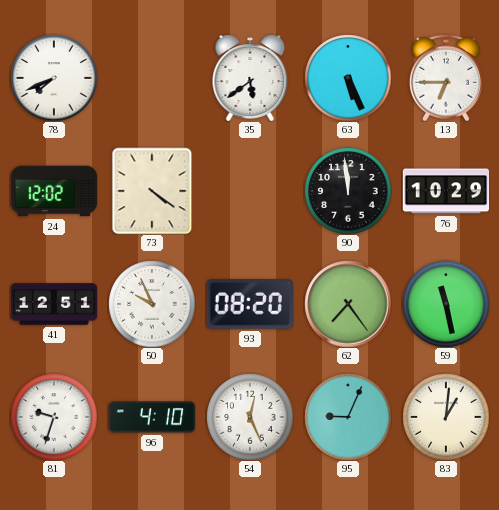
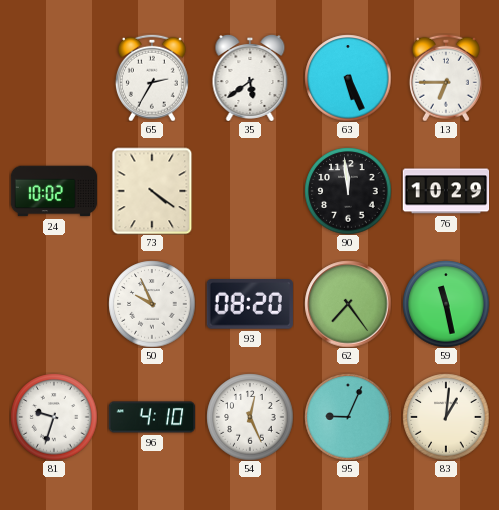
78: 7:41 -> none (54, 78)
65: none -> 2:35 (152, 78)
24: 12:02 -> 10:02 (54, 191)
41: 12:51 -> none (54, 304)
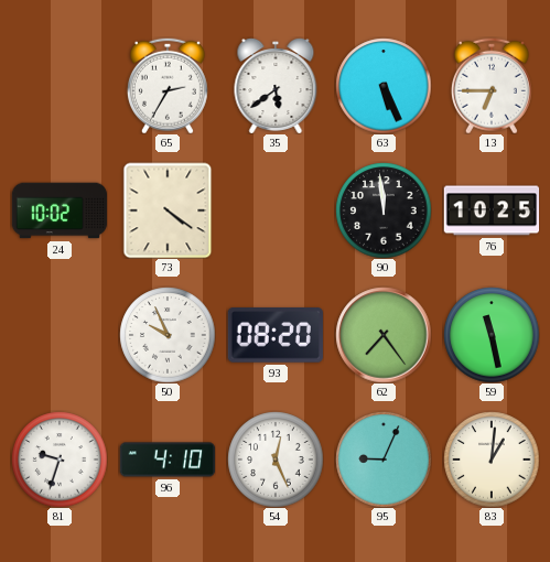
76: 10:29 -> 10:25 (492, 210)
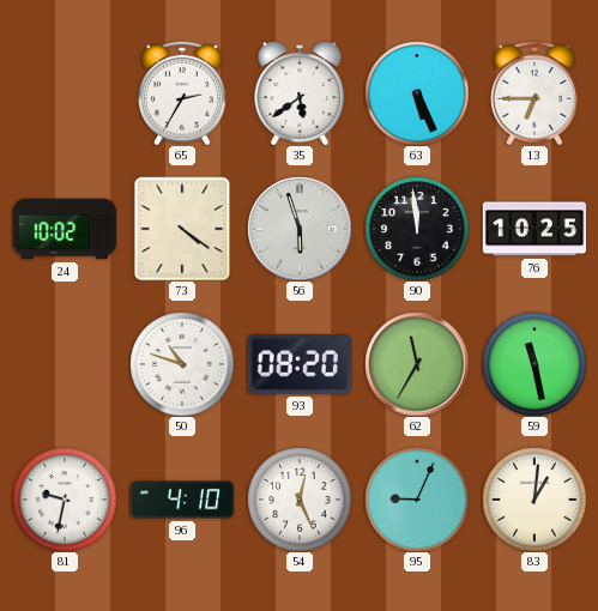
56: none -> 5:57 (300, 229)
50: 9:56 -> 10:48 (182, 364)
62: 7:24 -> 11:35 (417, 364)
81: 9:33 -> 9:32 (65, 500)
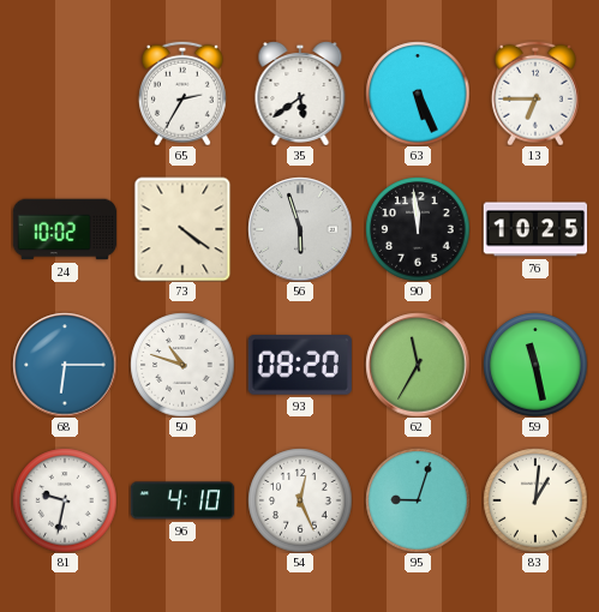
68: none -> 6:15 (65, 365)
95: 9:04 -> 9:03 (418, 500)
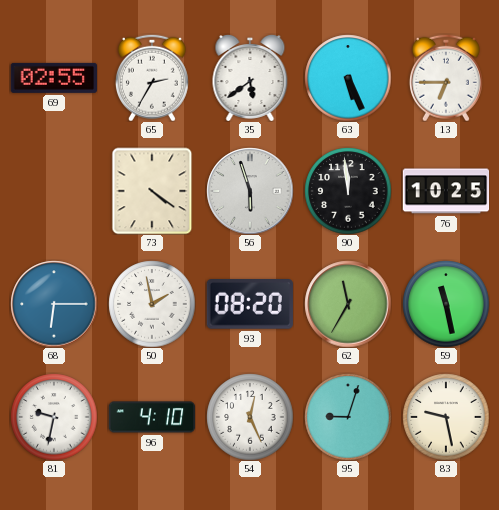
69: none -> 02:55 (53, 78)
24: 10:02 -> none (65, 229)
50: 10:48 -> 1:58 (152, 304)
83: 1:01 -> 9:28 (446, 417)
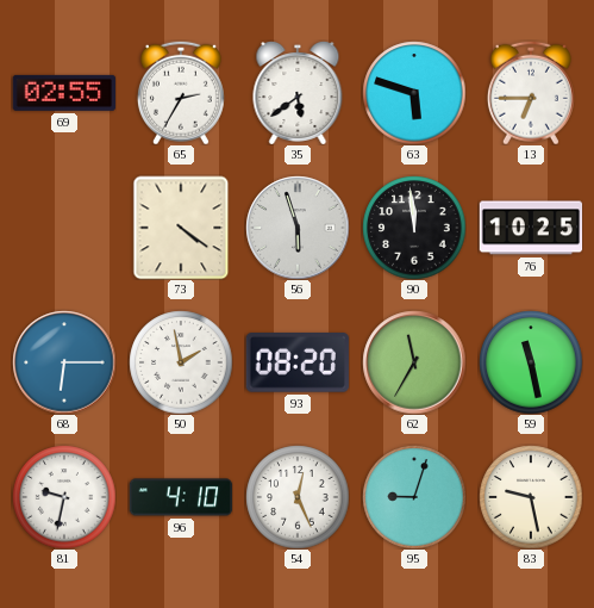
63: 5:26 -> 5:48 (414, 93)
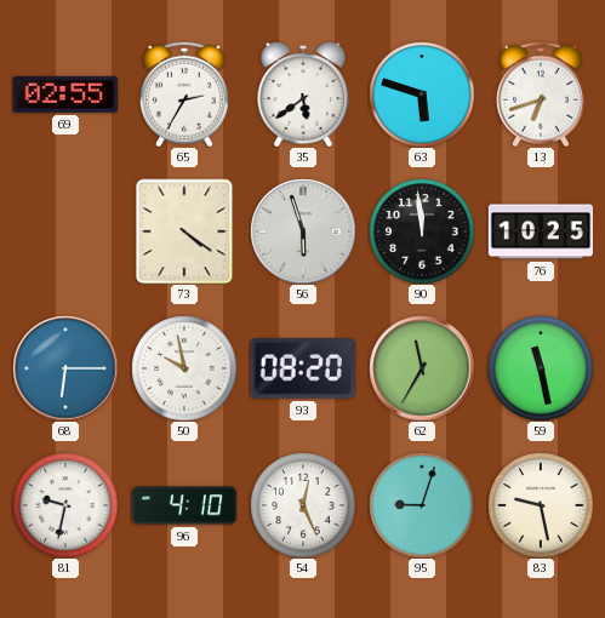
13: 6:45 -> 6:42 (541, 95)
50: 1:58 -> 9:58 (184, 368)
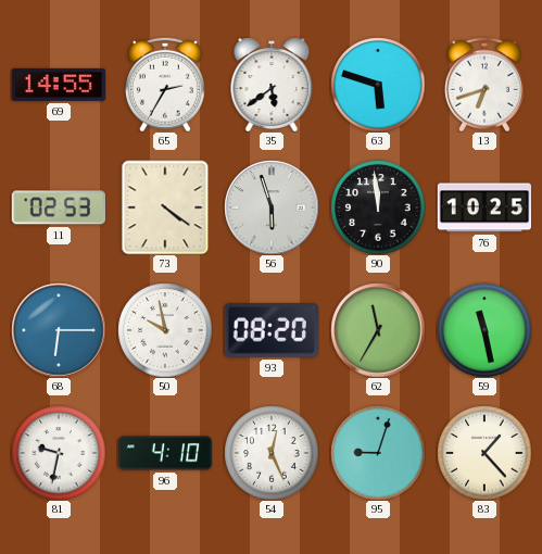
69: 02:55 -> 14:55 (58, 85)
11: none -> 02:53 (58, 207)
83: 9:28 -> 1:23 (484, 453)
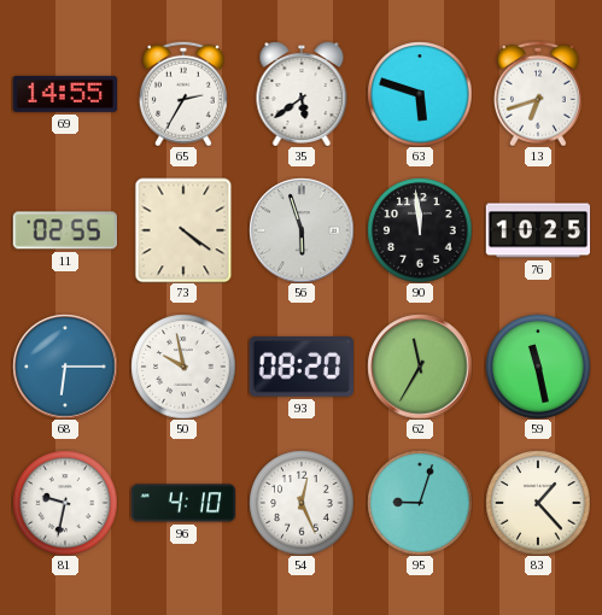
11: 02:53 -> 02:55 (64, 230)
